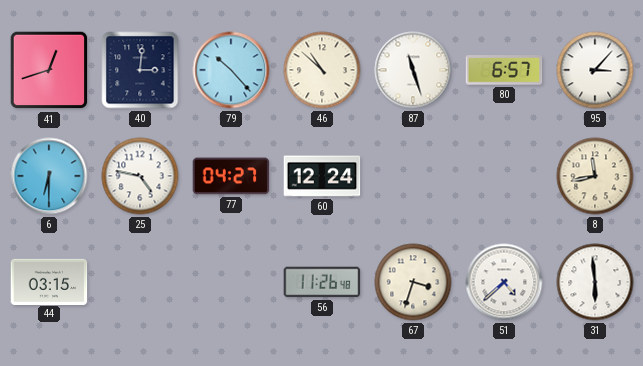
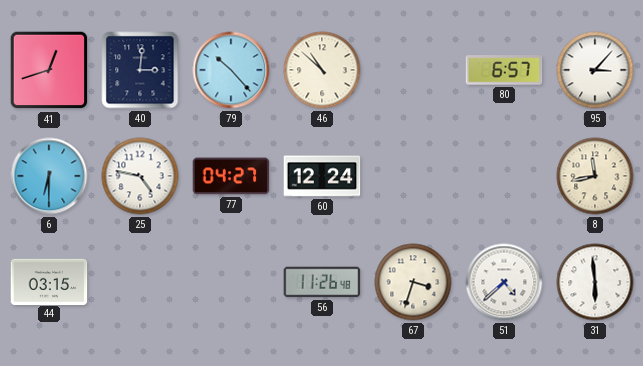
87: 11:27 -> none (413, 70)
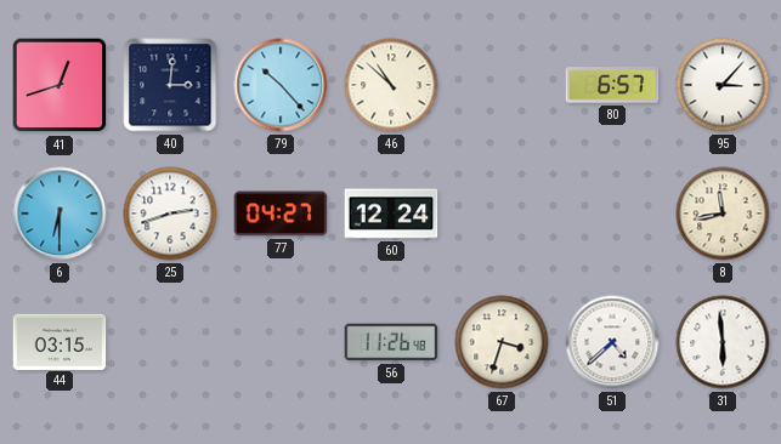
25: 4:47 -> 2:42 (170, 214)
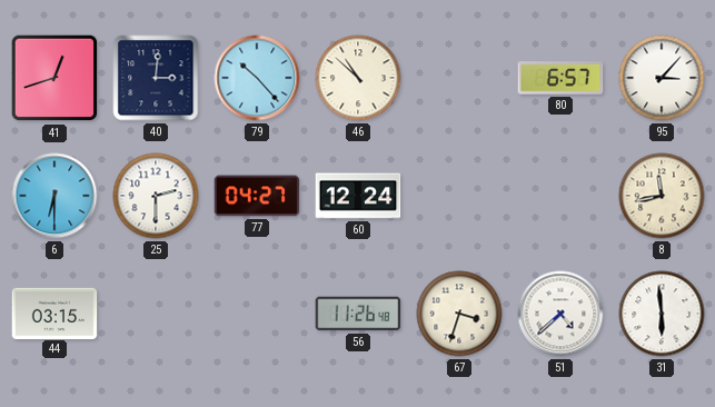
25: 2:42 -> 2:30 (156, 196)
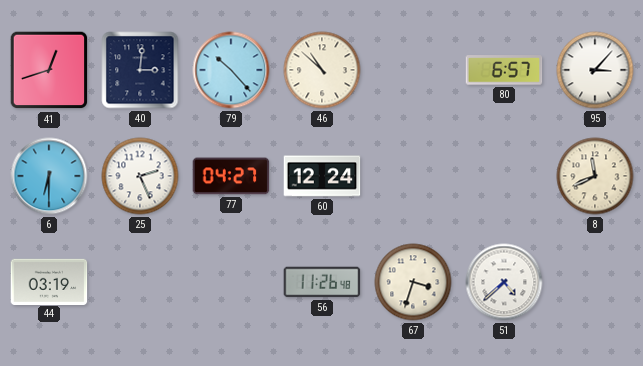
25: 2:30 -> 2:26 (140, 176)
8: 11:43 -> 11:41 (595, 176)
44: 03:15 -> 03:19 (49, 281)
31: 5:59 -> none (662, 314)
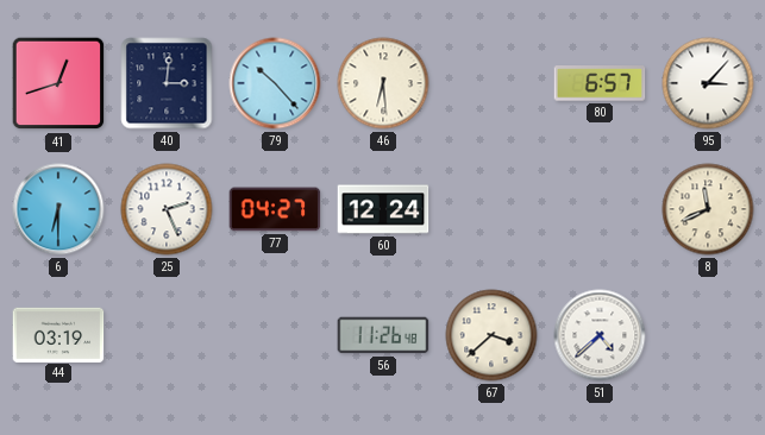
46: 10:52 -> 6:29 (383, 83)
67: 3:33 -> 3:38 (491, 335)
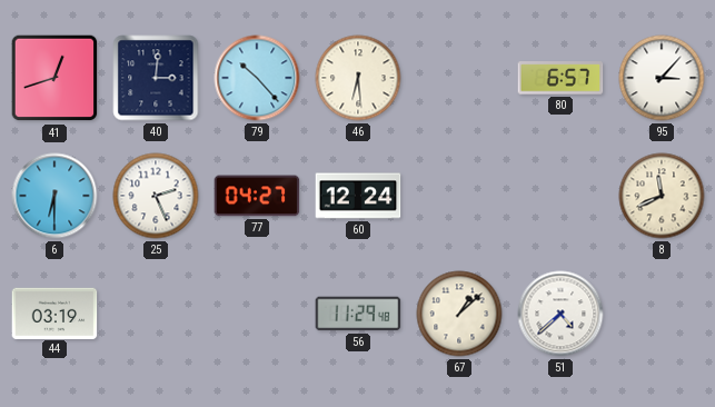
56: 11:26 -> 11:29 (358, 314)
67: 3:38 -> 1:08 (459, 314)
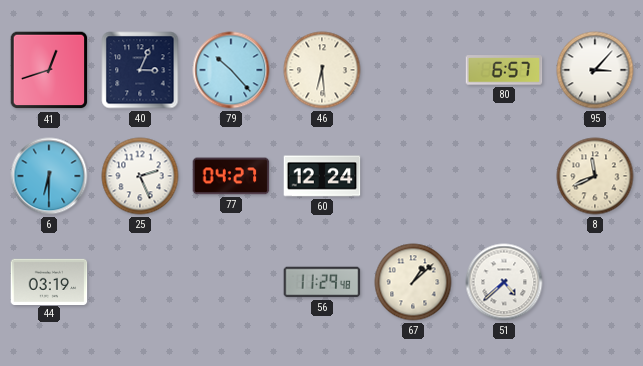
40: 3:01 -> 3:04 (140, 70)
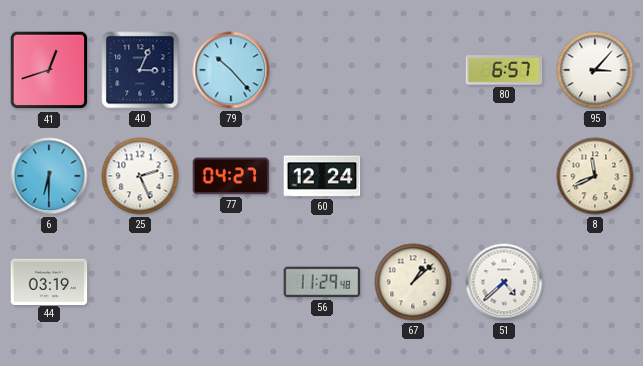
46: 6:29 -> none (322, 70)
